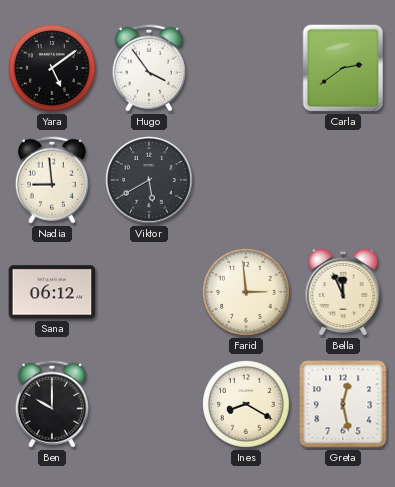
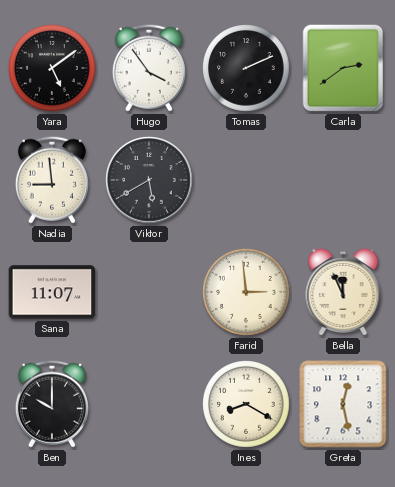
Tomas: none -> 2:11 (247, 69)
Sana: 06:12 -> 11:07 (52, 292)
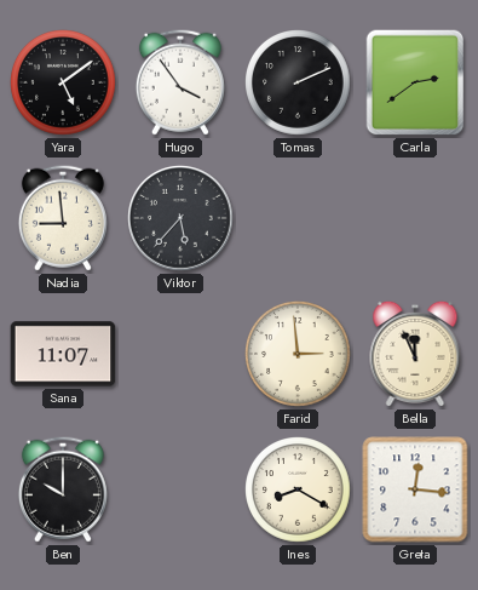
Viktor: 5:40 -> 5:37 (180, 218)
Greta: 12:28 -> 12:16 (415, 489)
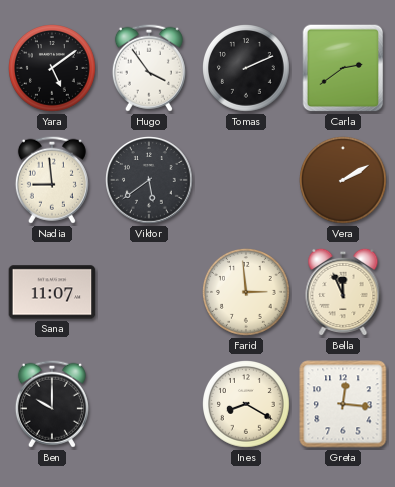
Viktor: 5:37 -> 5:39 (149, 180)
Vera: none -> 2:10 (344, 181)
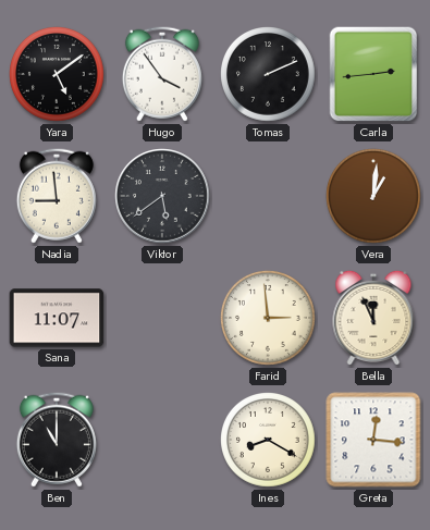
Carla: 2:39 -> 2:44 (373, 74)
Vera: 2:10 -> 1:01 (374, 197)
Ben: 10:00 -> 11:00 (57, 440)
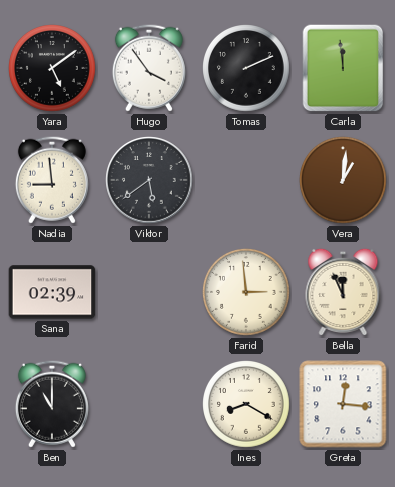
Carla: 2:44 -> 11:59 (343, 68)
Sana: 11:07 -> 02:39 (52, 292)
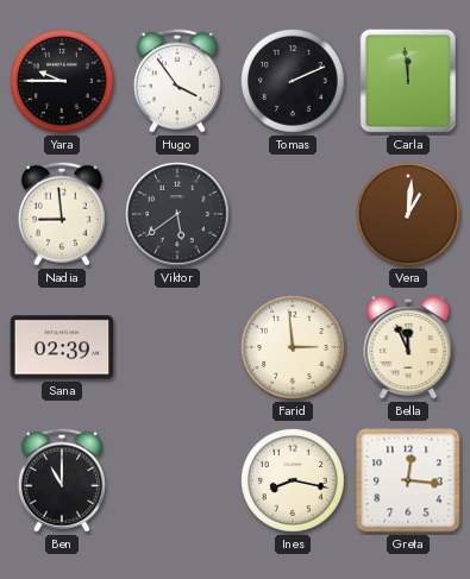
Yara: 5:09 -> 9:45 (63, 82)
Ines: 8:20 -> 8:17 (294, 482)
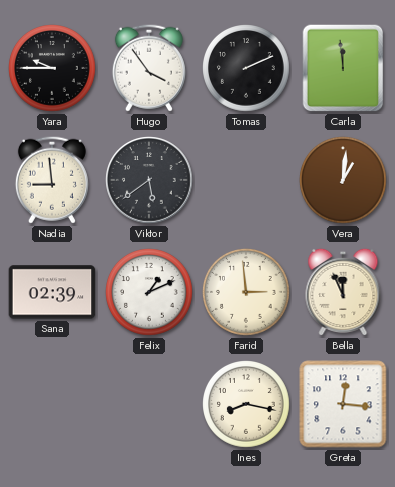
Felix: none -> 1:11 (150, 293)
Ben: 11:00 -> none (62, 480)
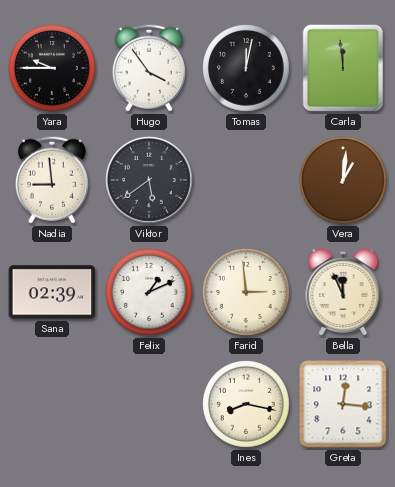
Tomas: 2:11 -> 12:02 (247, 69)
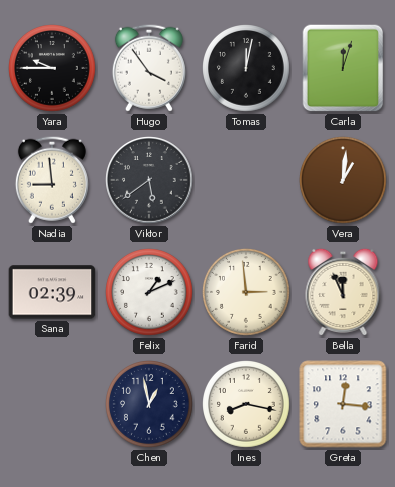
Carla: 11:59 -> 12:03 (343, 68)
Chen: none -> 12:58 (150, 405)
